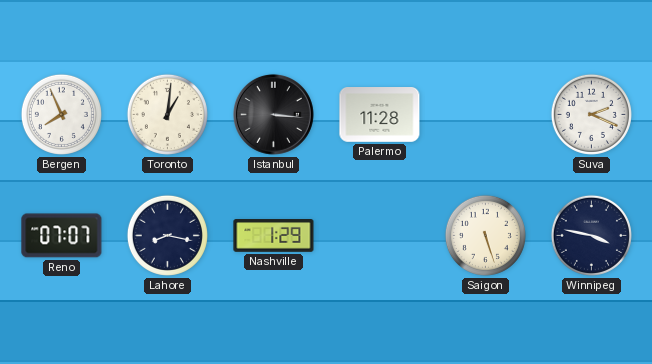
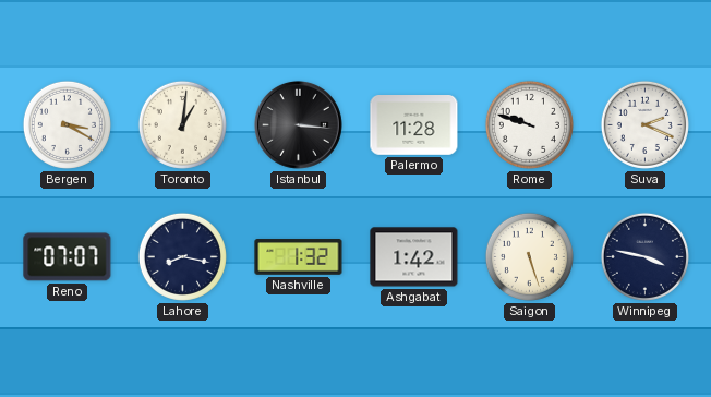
Bergen: 7:56 -> 3:20 (67, 124)
Rome: none -> 9:48 (529, 124)
Nashville: 1:29 -> 1:32 (299, 257)
Ashgabat: none -> 1:42 (414, 257)
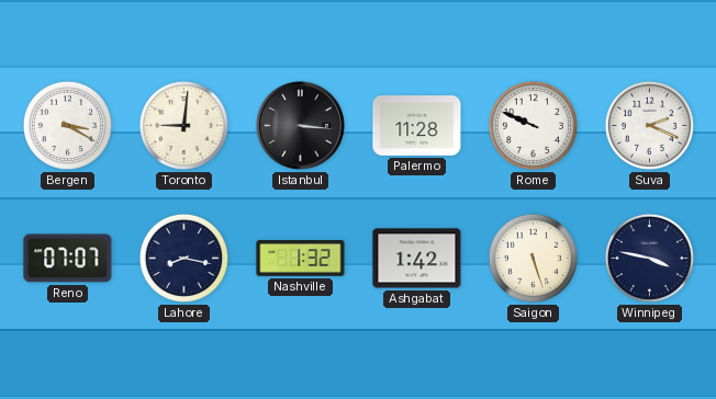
Toronto: 1:01 -> 9:01 (183, 125)
Rome: 9:48 -> 9:49 (533, 125)
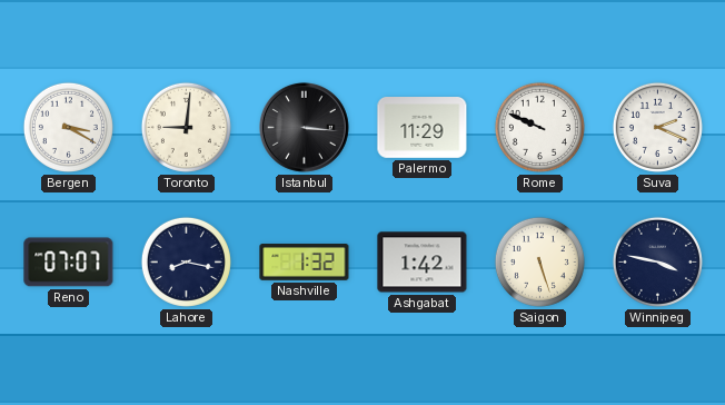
Palermo: 11:28 -> 11:29 (423, 128)
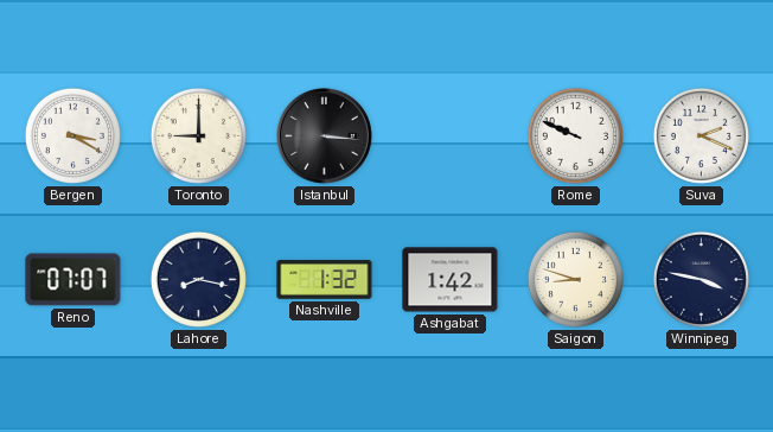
Toronto: 9:01 -> 9:00 (198, 135)
Palermo: 11:29 -> none (423, 128)
Saigon: 5:27 -> 8:48 (575, 279)
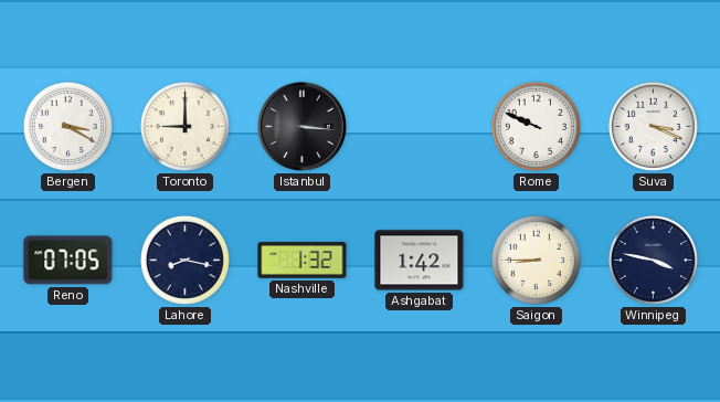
Suva: 2:19 -> 3:19 (653, 126)
Reno: 07:07 -> 07:05 (68, 261)
Saigon: 8:48 -> 8:45 (536, 260)
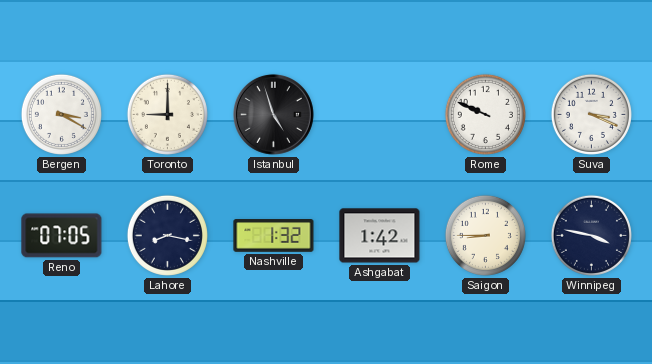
Istanbul: 3:16 -> 4:57 (273, 114)
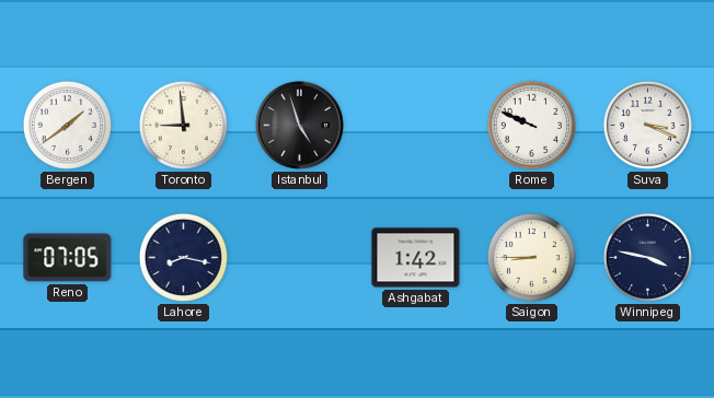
Bergen: 3:20 -> 1:39 (67, 125)
Toronto: 9:00 -> 8:59 (183, 125)
Nashville: 1:32 -> none (274, 236)
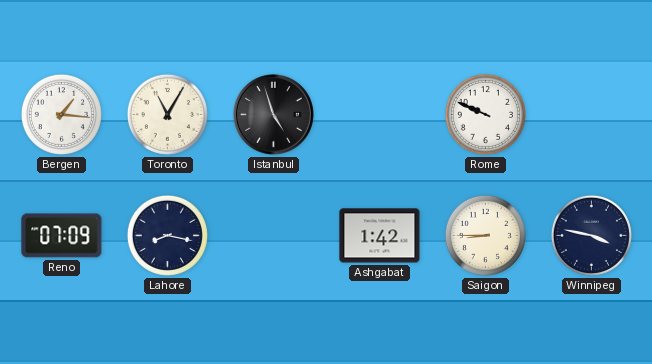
Bergen: 1:39 -> 1:16 (61, 114)
Toronto: 8:59 -> 11:05 (167, 114)
Suva: 3:19 -> none (647, 125)
Reno: 07:05 -> 07:09 (62, 236)
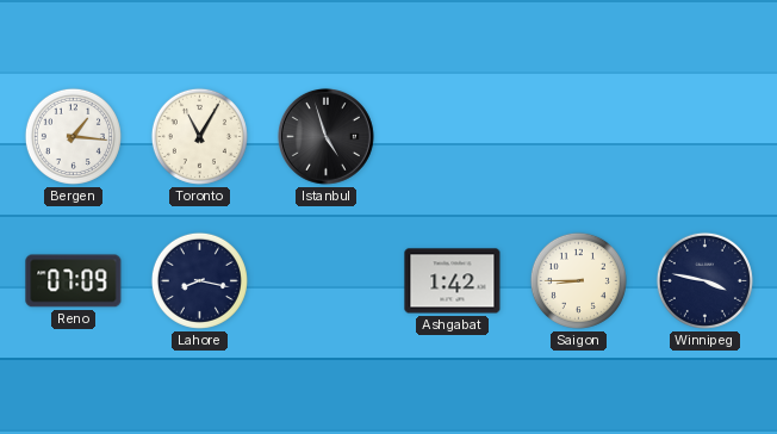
Rome: 9:49 -> none (485, 114)
